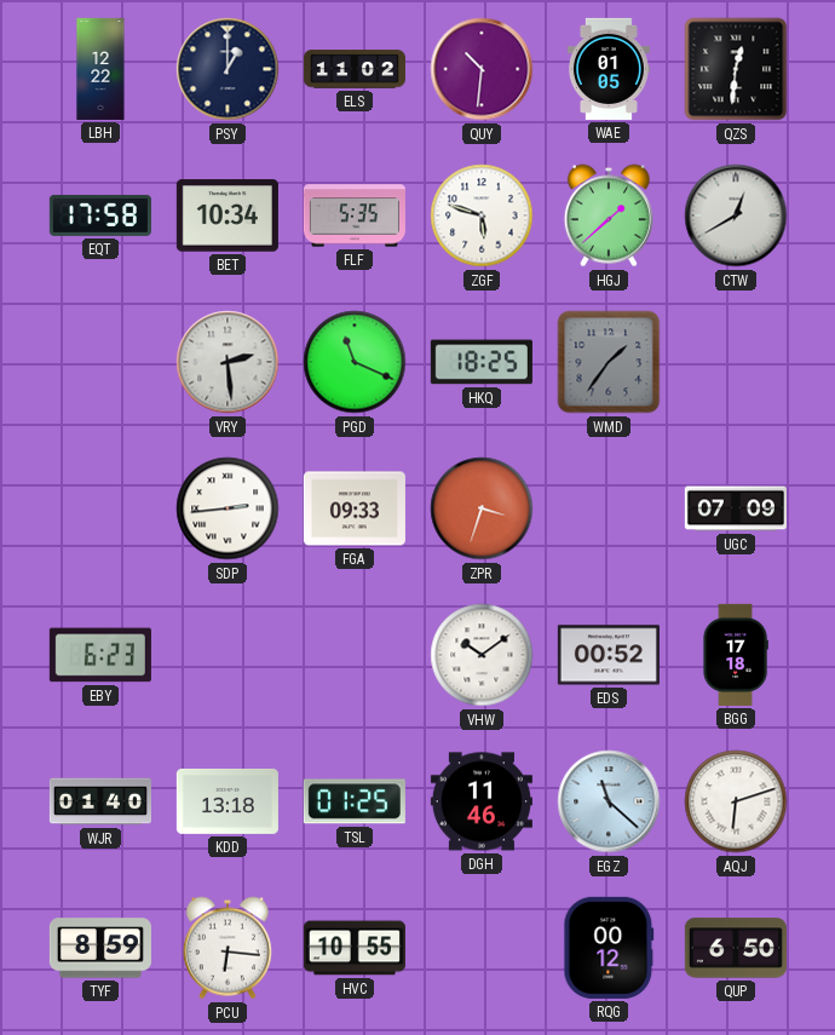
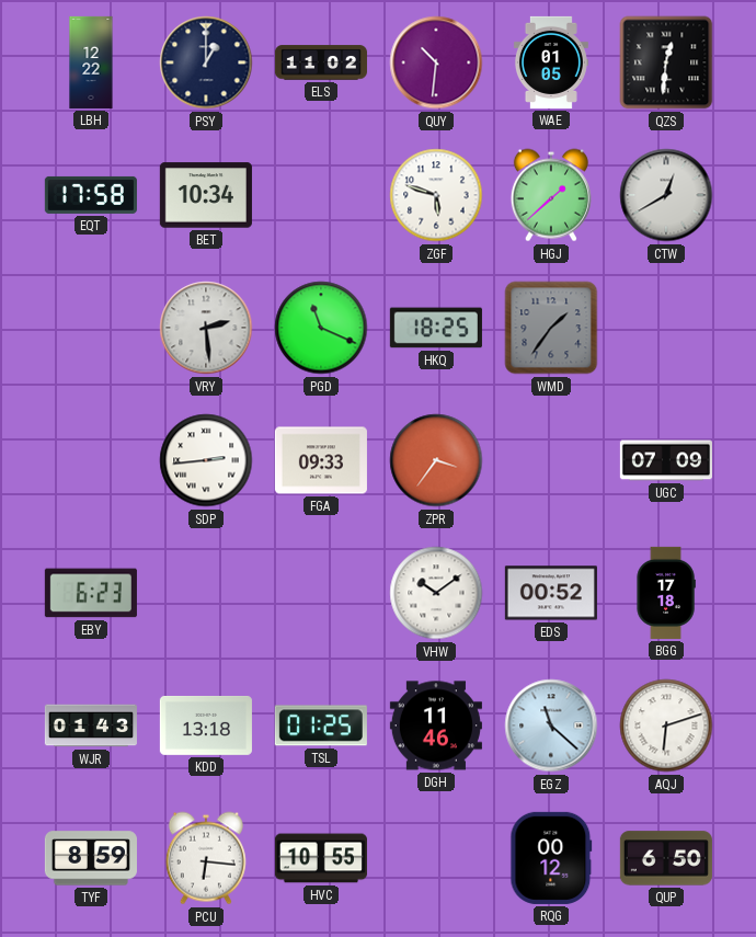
FLF: 5:35 -> none (355, 215)
ZPR: 3:33 -> 3:36 (436, 460)
WJR: 01:40 -> 01:43 (91, 725)
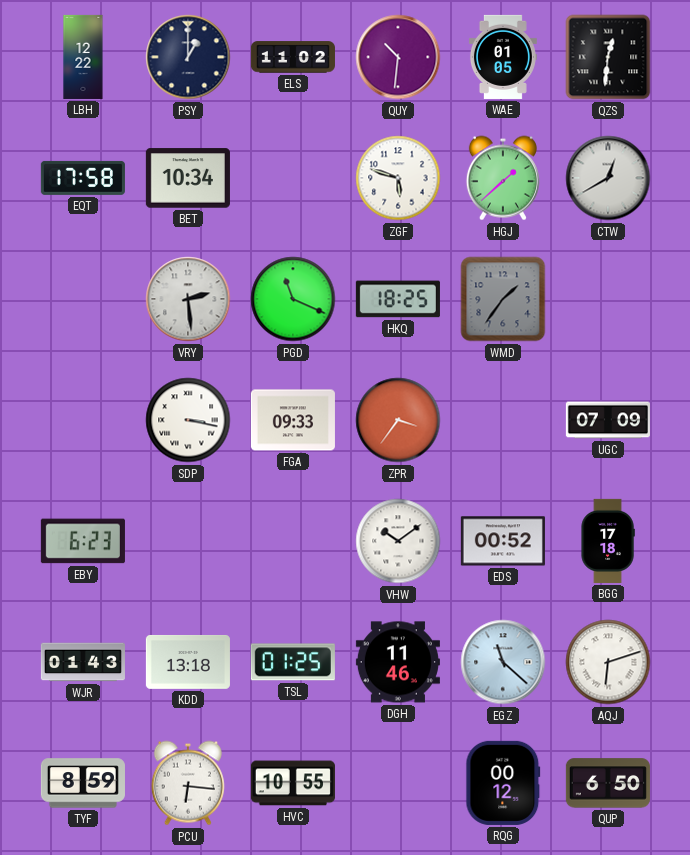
SDP: 2:44 -> 3:17 (188, 420)
